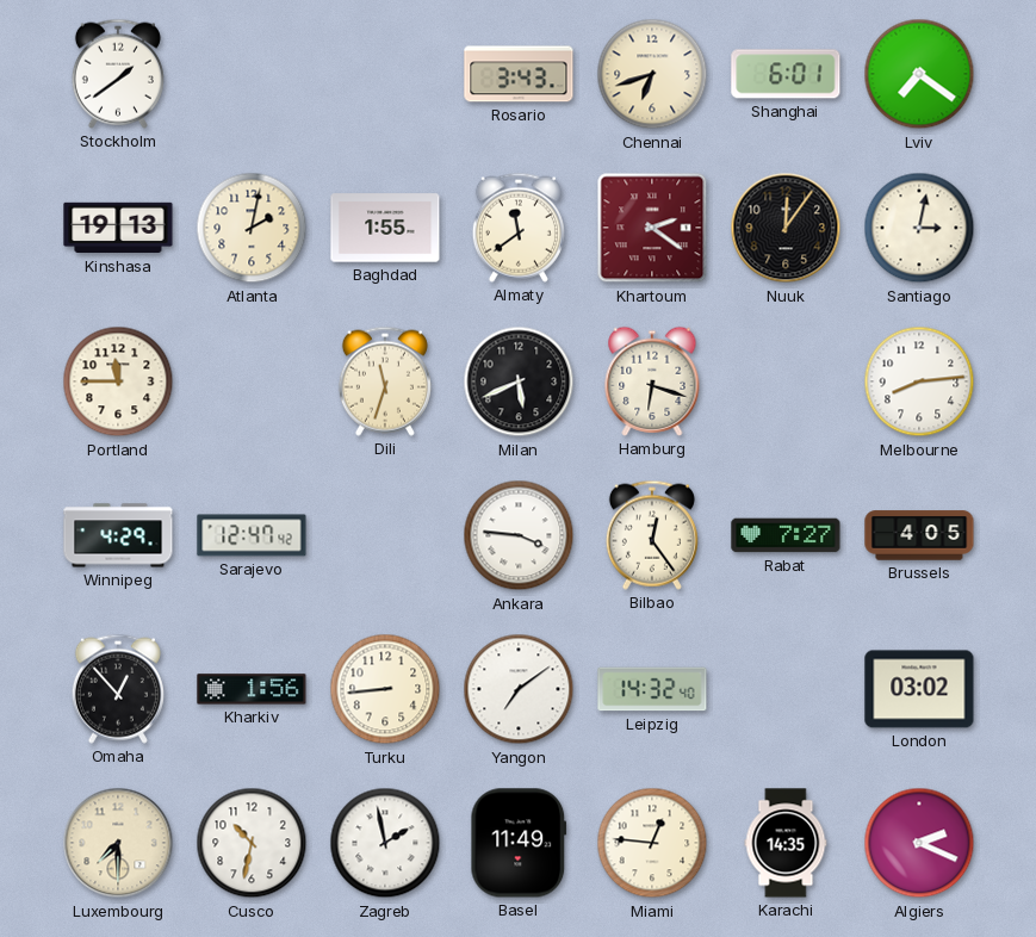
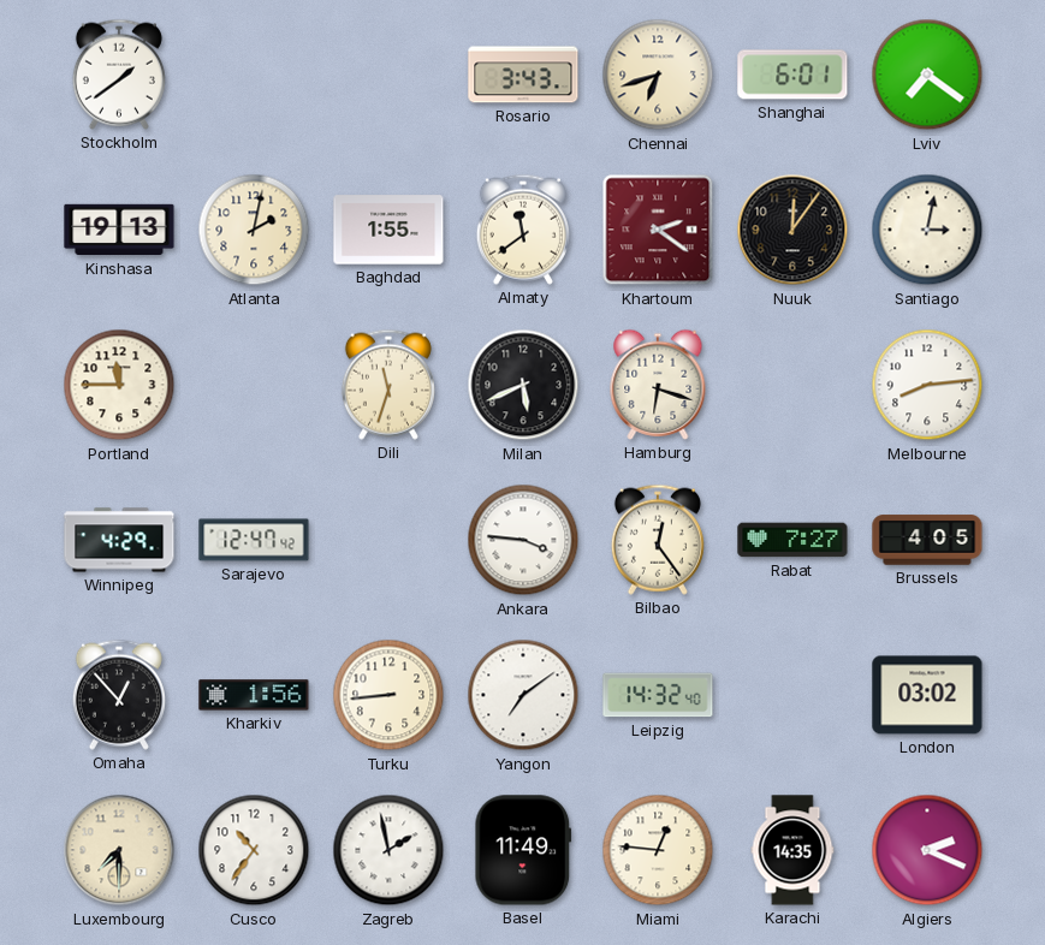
Cusco: 10:32 -> 10:36 (254, 850)
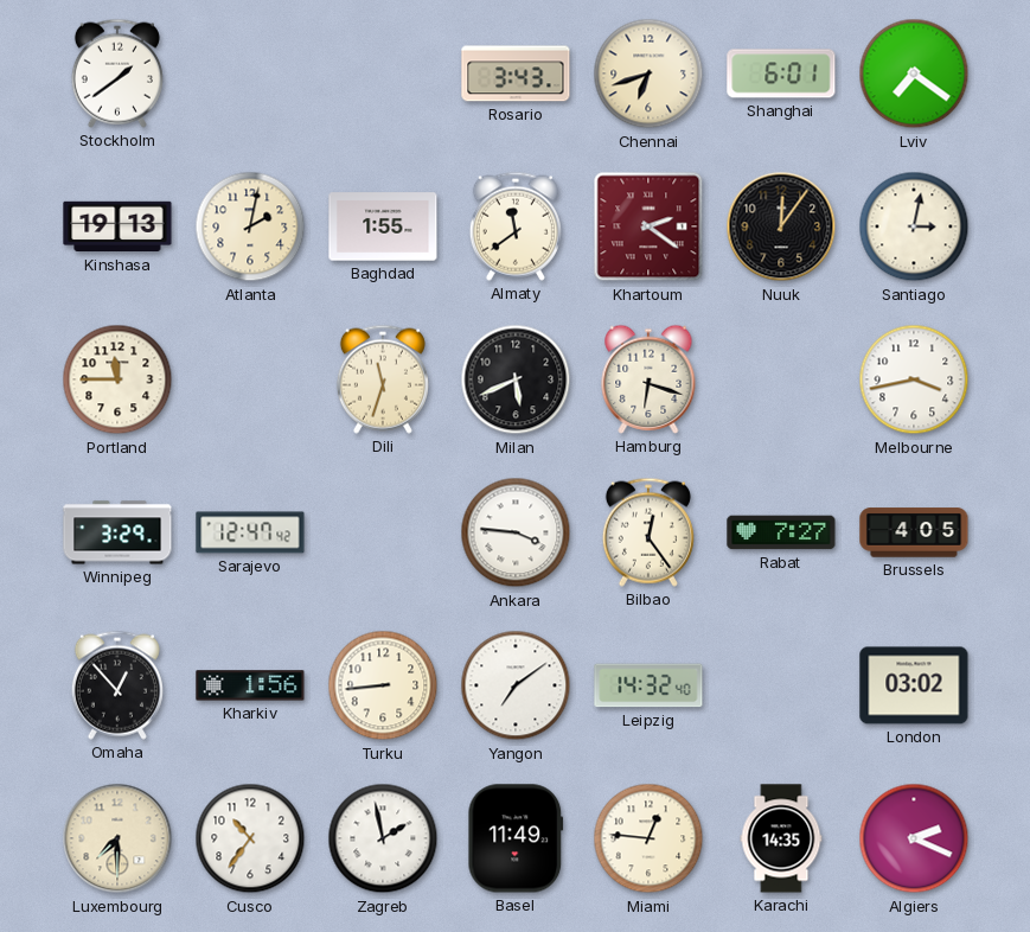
Melbourne: 8:14 -> 3:43 (914, 379)
Winnipeg: 4:29 -> 3:29 (117, 532)
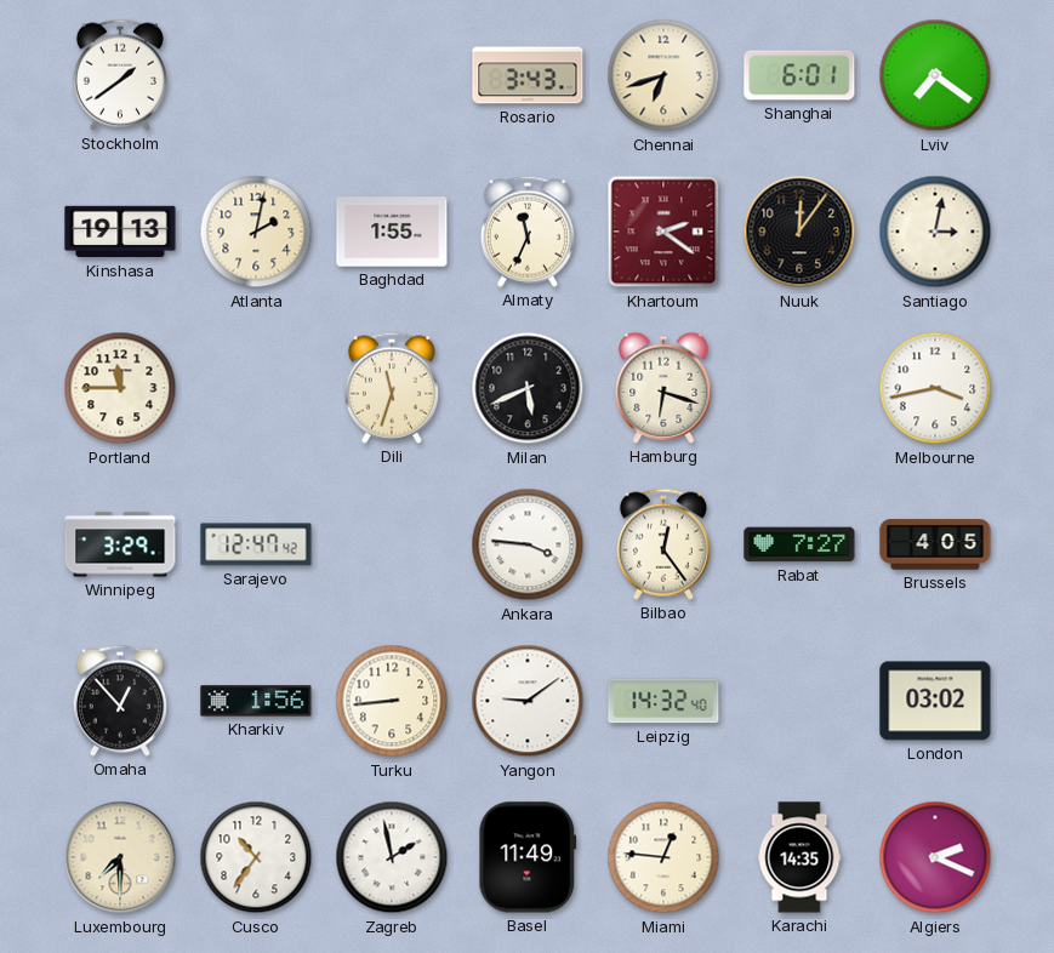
Almaty: 11:39 -> 11:34 (528, 232)
Yangon: 7:09 -> 9:09 (528, 701)
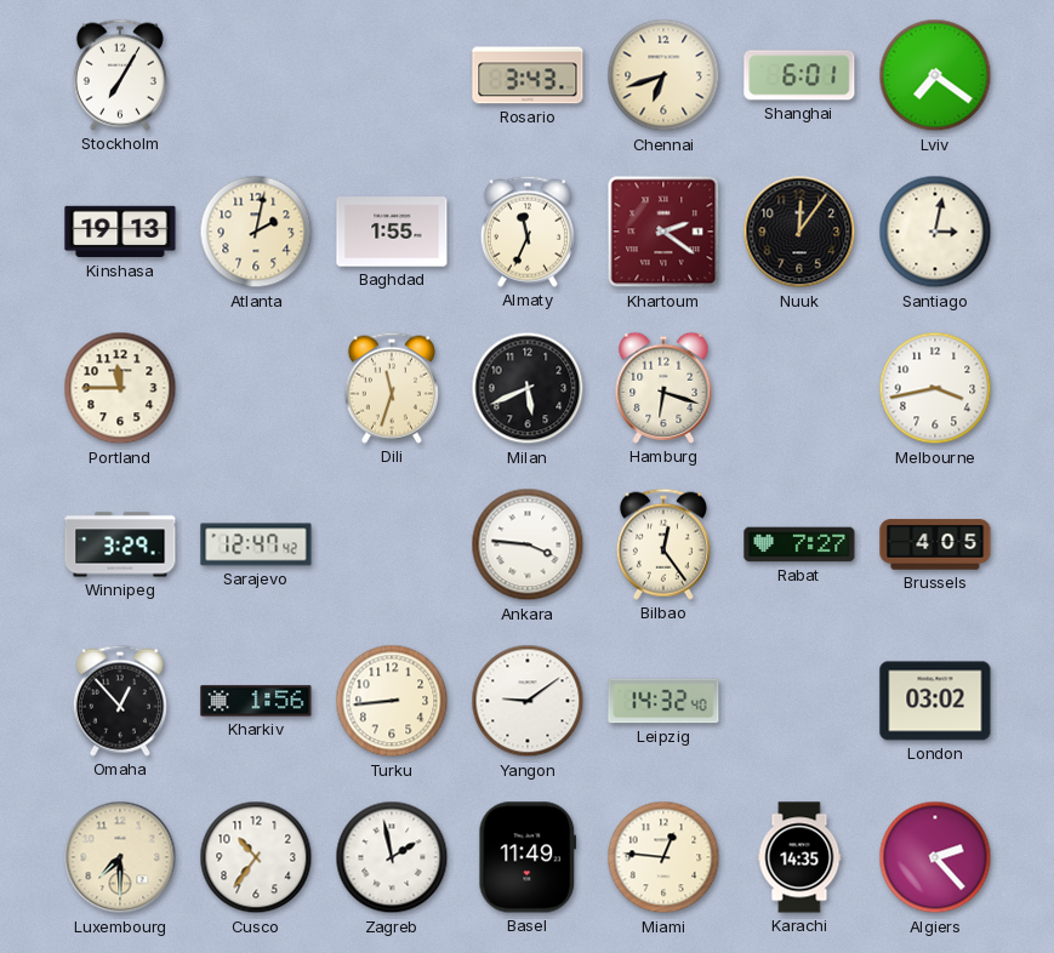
Stockholm: 1:39 -> 7:05 (120, 75)
Algiers: 2:19 -> 2:23 (935, 857)
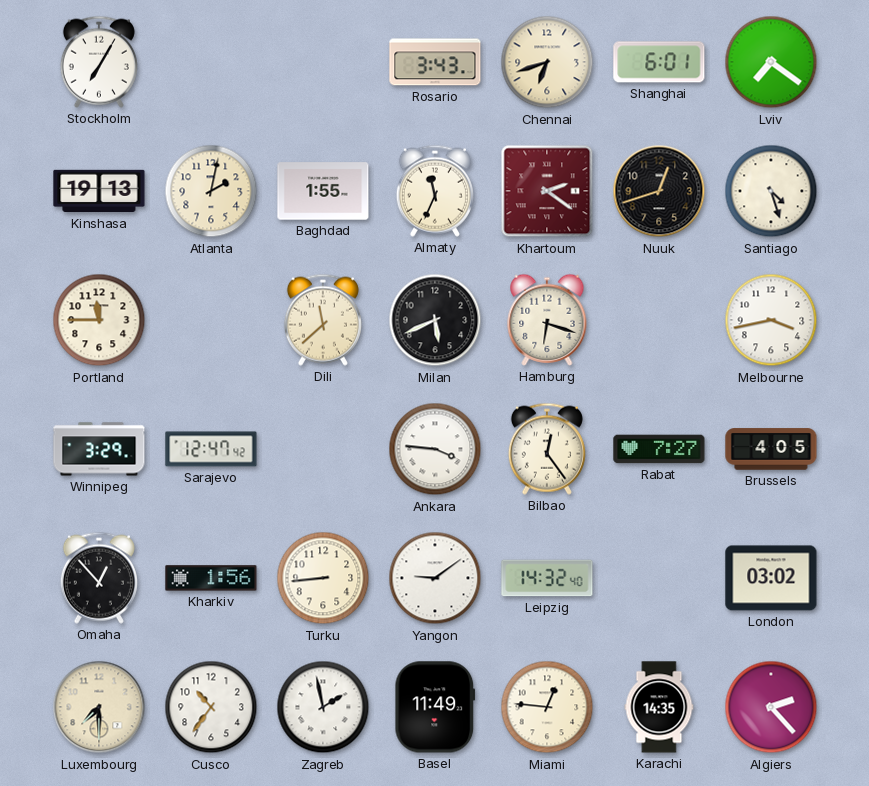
Nuuk: 12:06 -> 12:42 (659, 191)
Santiago: 3:02 -> 4:27 (771, 191)
Dili: 11:33 -> 11:38 (323, 320)
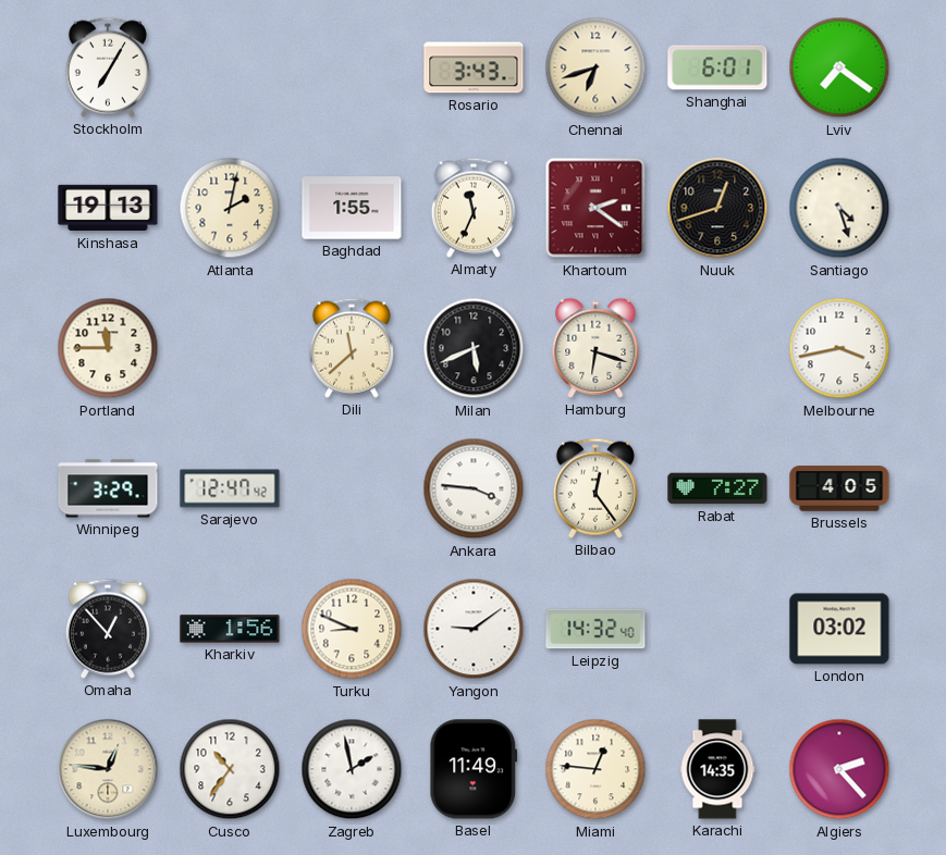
Turku: 8:44 -> 8:49 (352, 629)
Luxembourg: 7:30 -> 12:46 (108, 769)
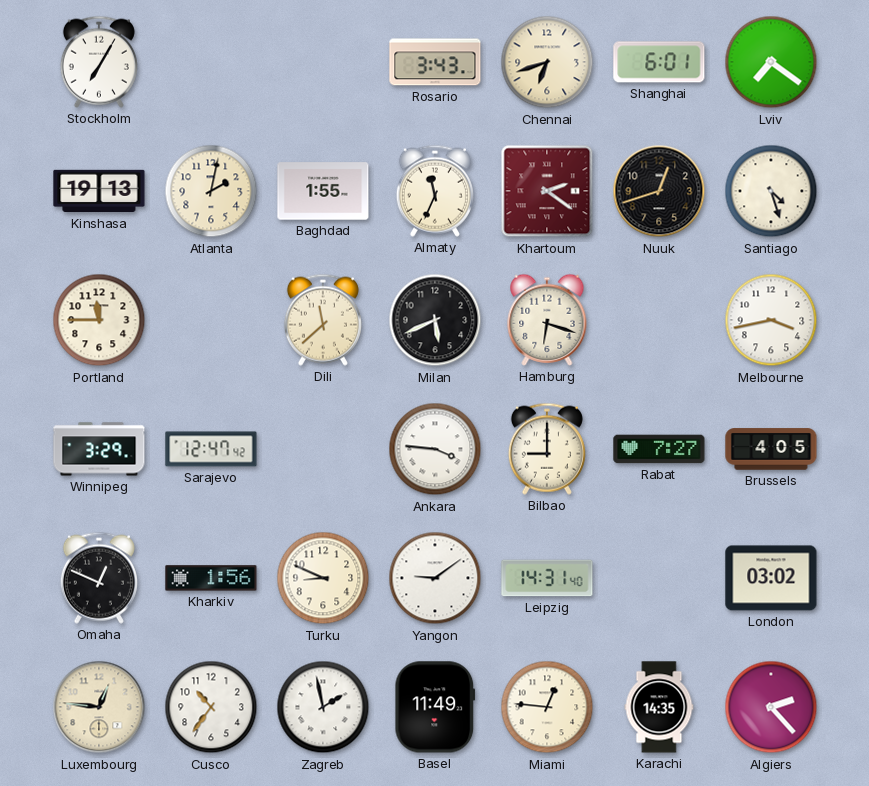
Bilbao: 12:24 -> 9:00 (547, 449)
Omaha: 12:53 -> 12:49 (99, 578)
Leipzig: 14:32 -> 14:31 (547, 578)
